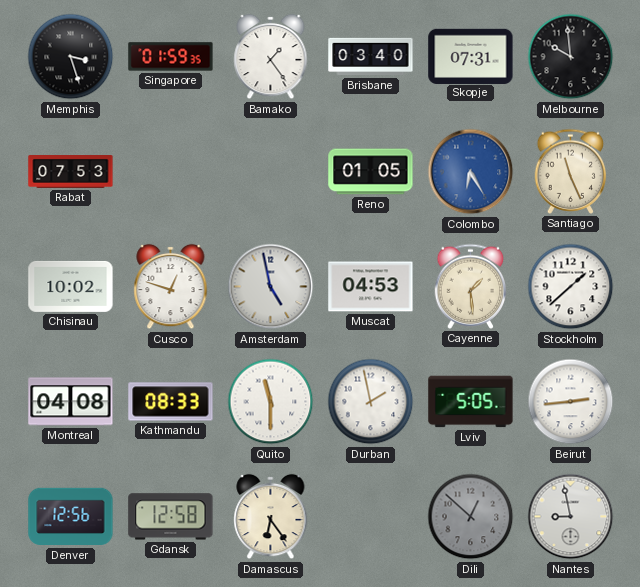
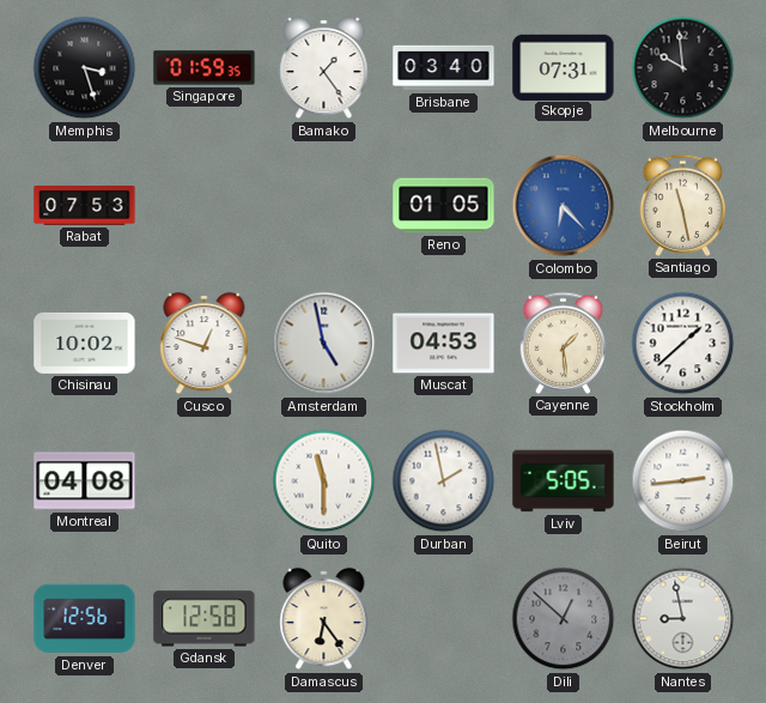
Colombo: 6:25 -> 6:23 (564, 206)
Santiago: 11:26 -> 11:28 (683, 205)
Kathmandu: 08:33 -> none (171, 402)
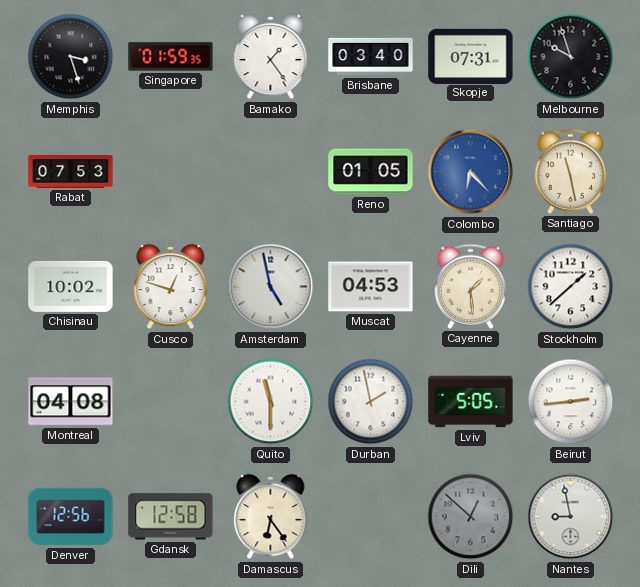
Melbourne: 9:59 -> 9:57 (571, 57)
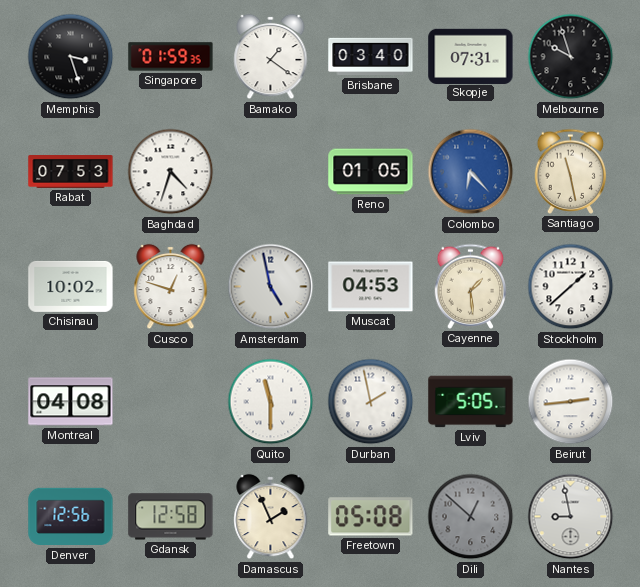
Bamako: 1:24 -> 1:21 (271, 57)
Baghdad: none -> 4:33 (171, 172)
Damascus: 6:24 -> 1:56 (271, 517)
Freetown: none -> 05:08 (371, 517)
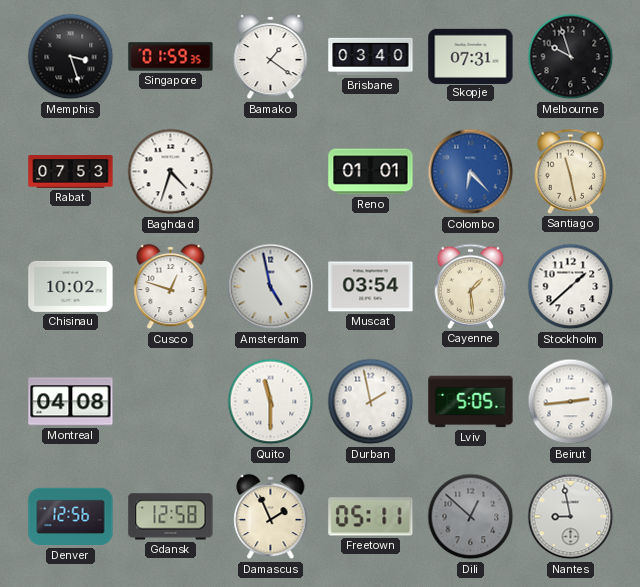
Reno: 01:05 -> 01:01 (371, 172)
Muscat: 04:53 -> 03:54 (371, 287)
Freetown: 05:08 -> 05:11 (371, 517)
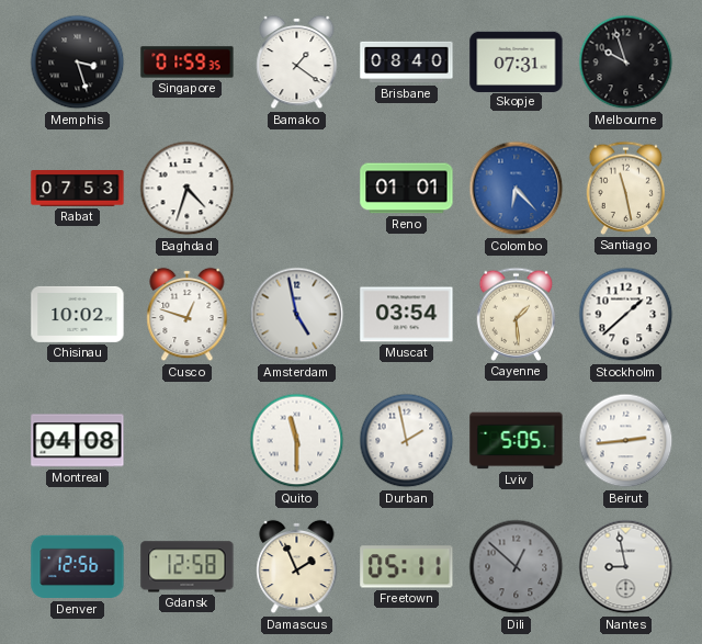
Brisbane: 03:40 -> 08:40 (407, 63)
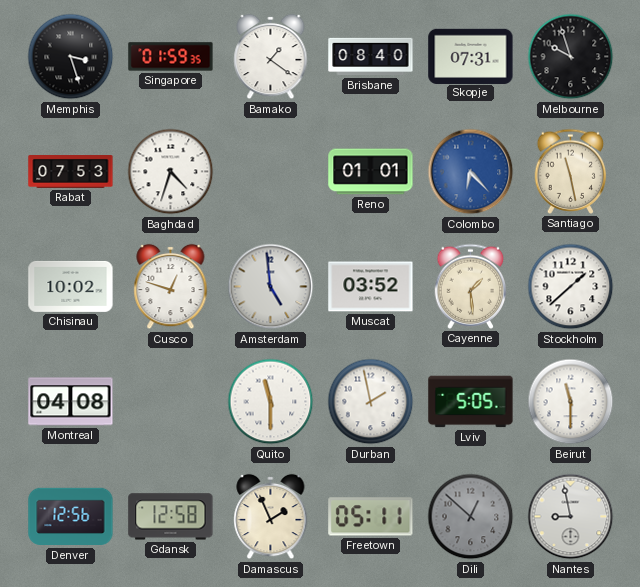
Amsterdam: 4:58 -> 4:59 (271, 287)
Muscat: 03:54 -> 03:52 (371, 287)
Beirut: 2:44 -> 11:30 (571, 402)
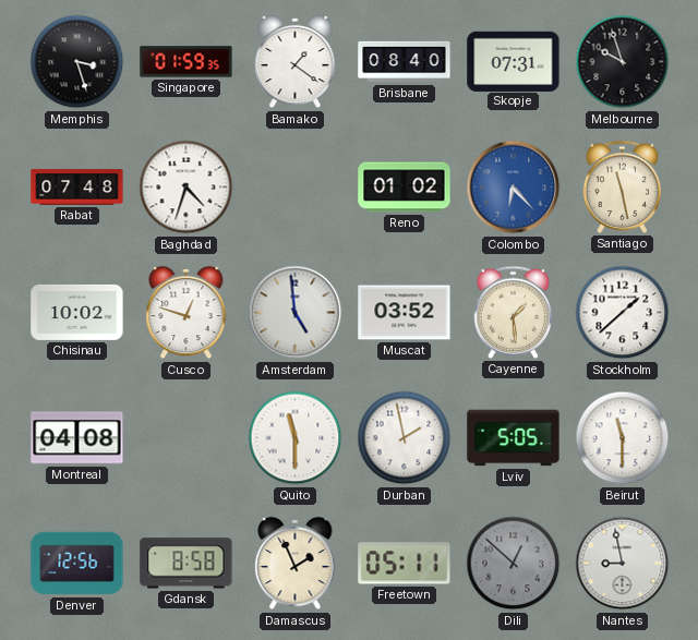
Rabat: 07:53 -> 07:48 (77, 188)
Reno: 01:01 -> 01:02 (405, 188)
Gdansk: 12:58 -> 8:58 (186, 564)
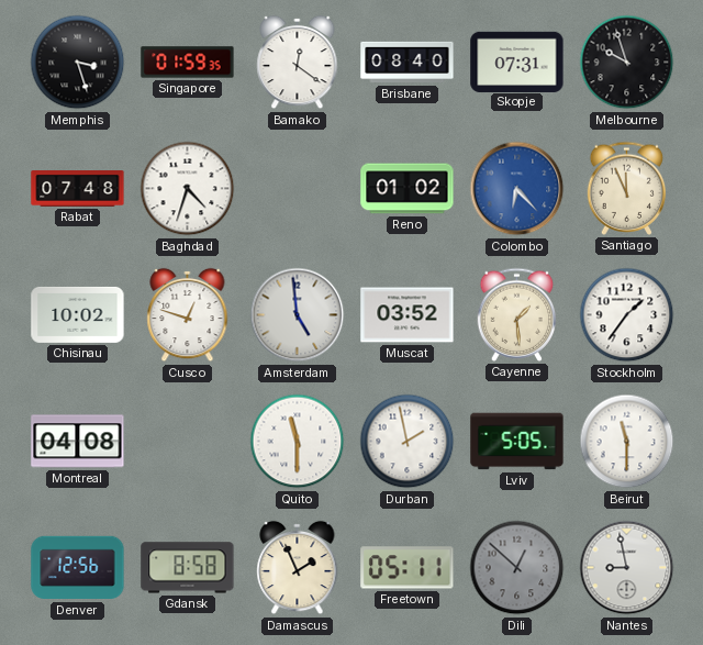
Bamako: 1:21 -> 12:21 (298, 63)
Santiago: 11:28 -> 11:56 (627, 188)
Stockholm: 1:38 -> 1:36 (627, 315)
